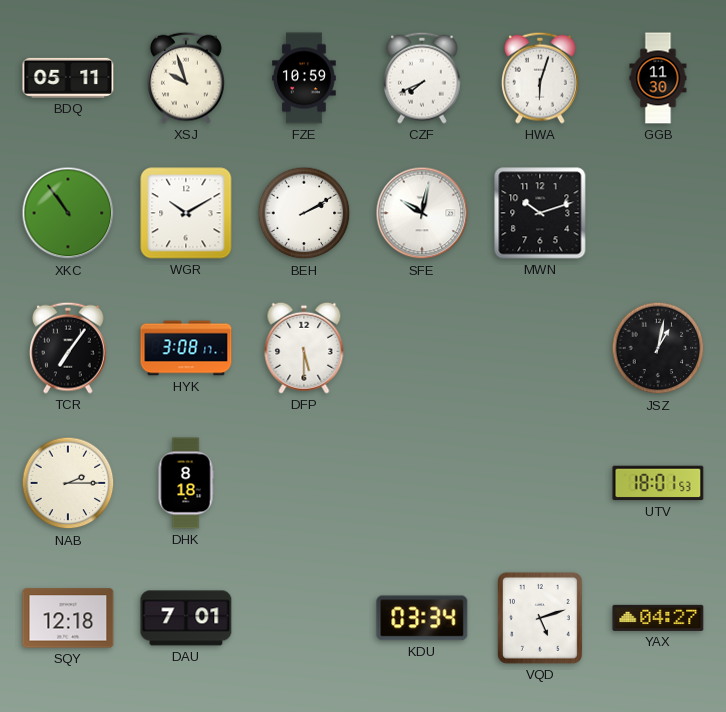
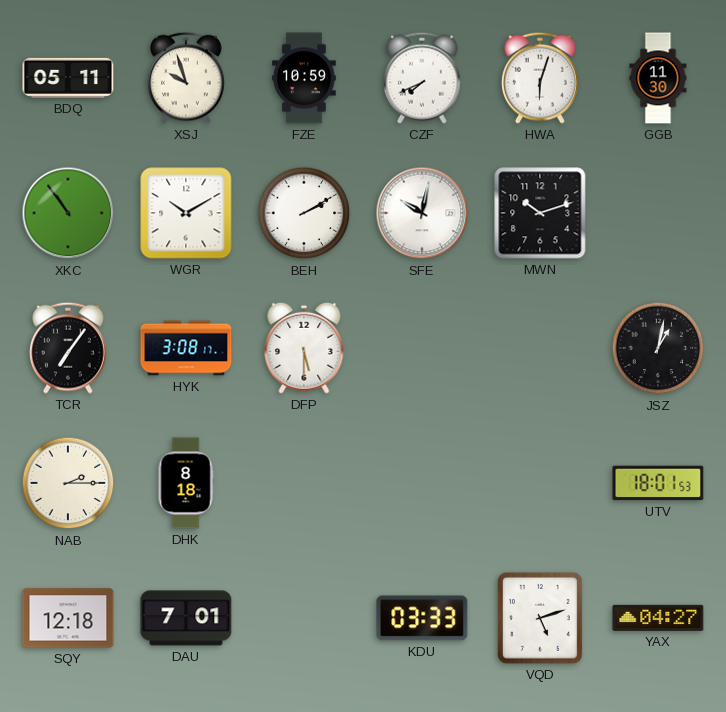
KDU: 03:34 -> 03:33 (422, 618)
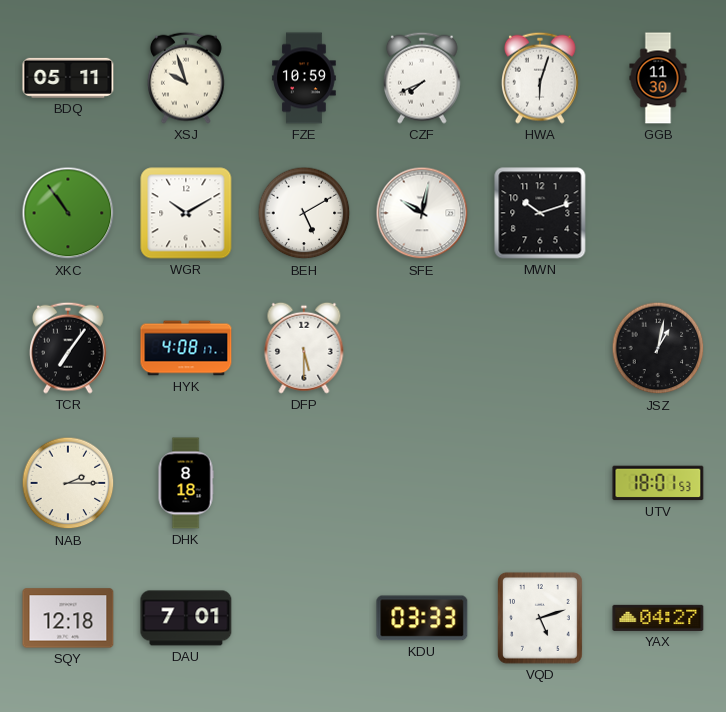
BEH: 2:10 -> 5:10 (304, 213)
HYK: 3:08 -> 4:08 (186, 348)
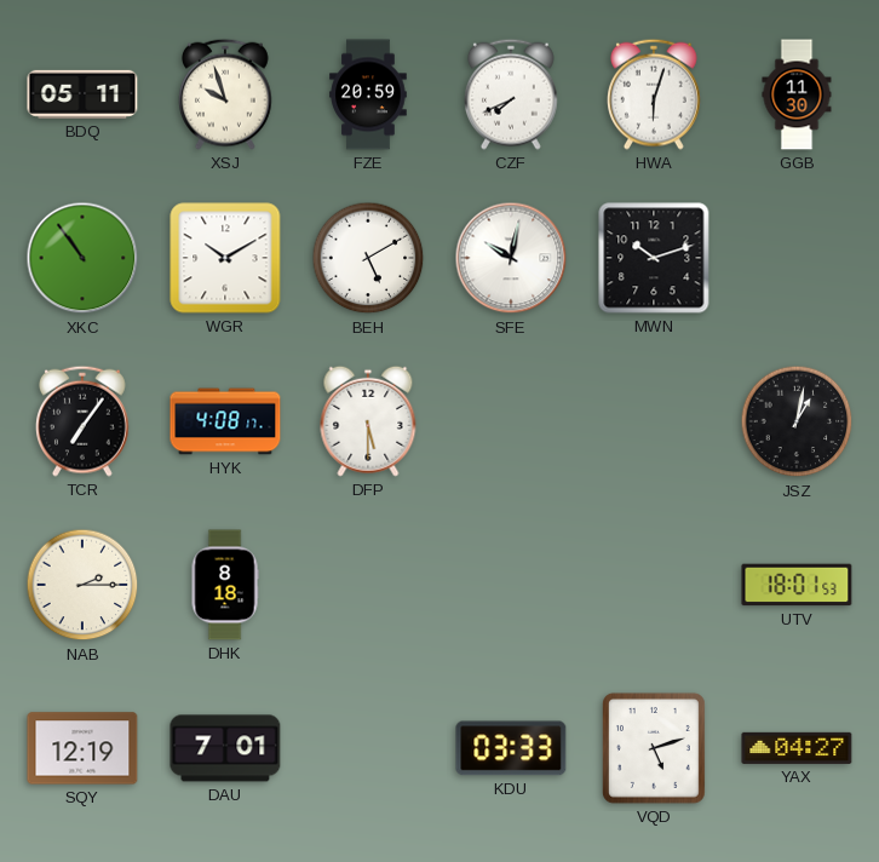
FZE: 10:59 -> 20:59 (368, 94)
SQY: 12:18 -> 12:19 (82, 748)
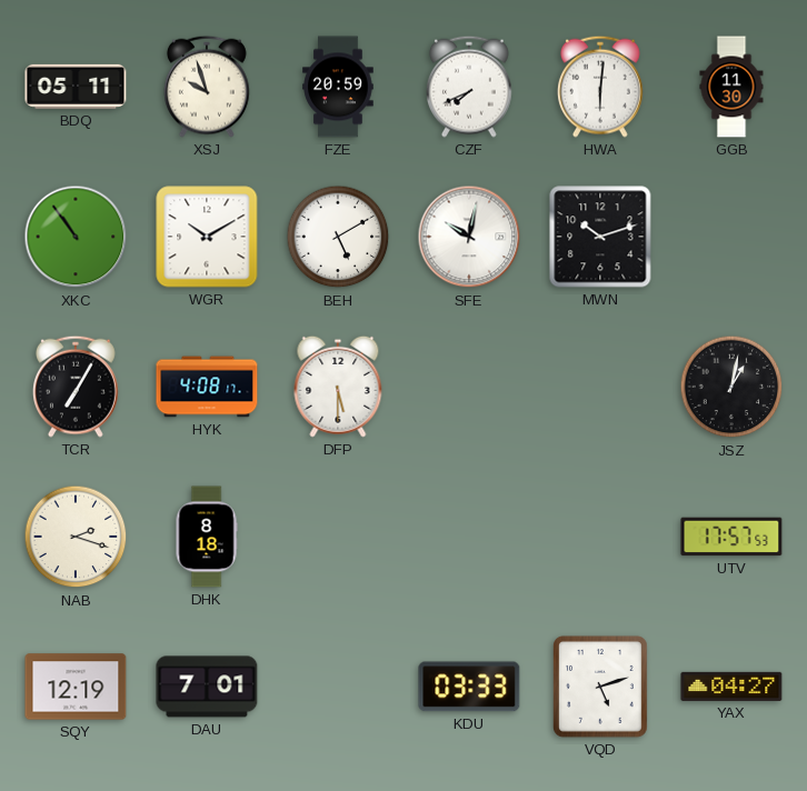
HWA: 6:03 -> 6:01 (601, 87)
TCR: 7:06 -> 7:05 (77, 387)
NAB: 2:15 -> 2:18 (76, 537)
UTV: 18:01 -> 17:57 (731, 537)
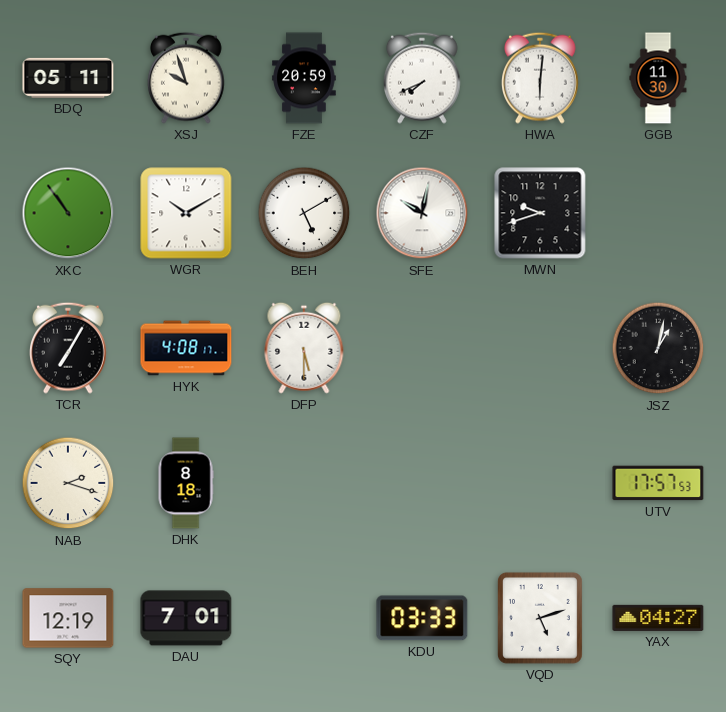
MWN: 10:12 -> 9:42 (540, 213)
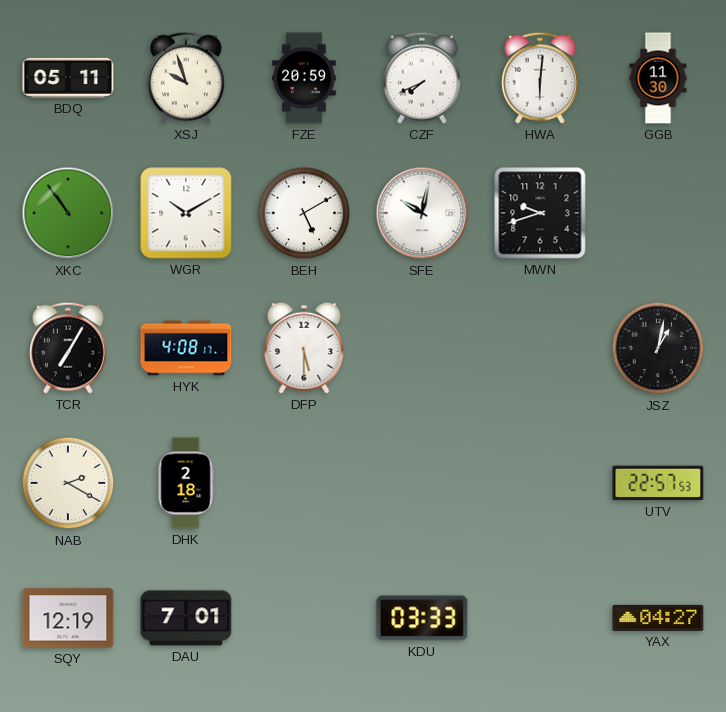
NAB: 2:18 -> 2:20 (68, 483)
DHK: 8:18 -> 2:18 (186, 483)
UTV: 17:57 -> 22:57 (658, 483)
VQD: 5:12 -> none (540, 618)
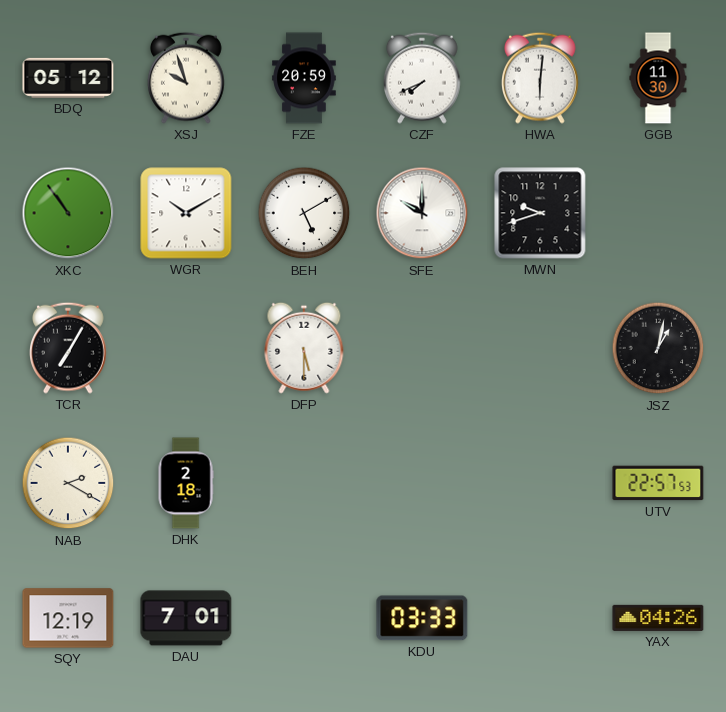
BDQ: 05:11 -> 05:12 (68, 78)
SFE: 10:02 -> 10:00 (422, 213)
HYK: 4:08 -> none (186, 348)
YAX: 04:27 -> 04:26 (658, 618)
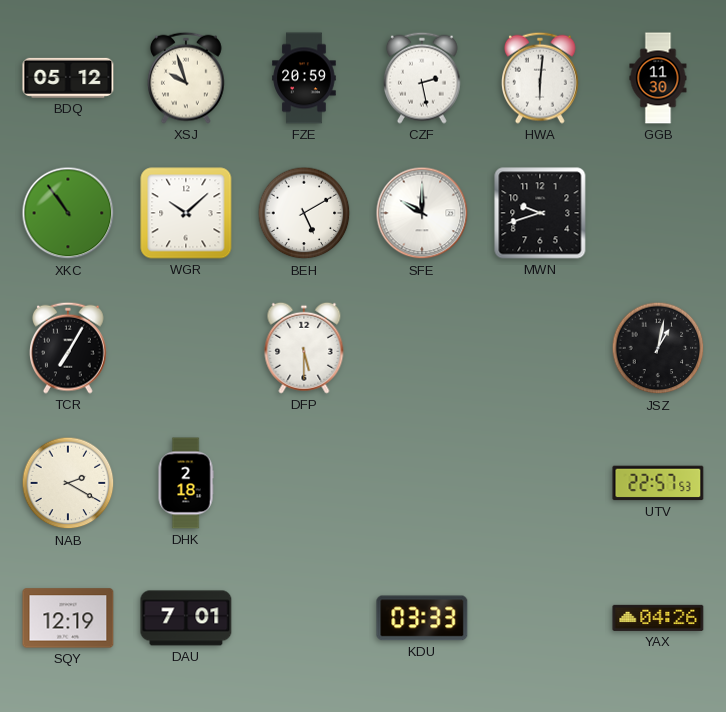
CZF: 7:41 -> 2:28 (423, 78)
WGR: 10:10 -> 10:08 (186, 213)
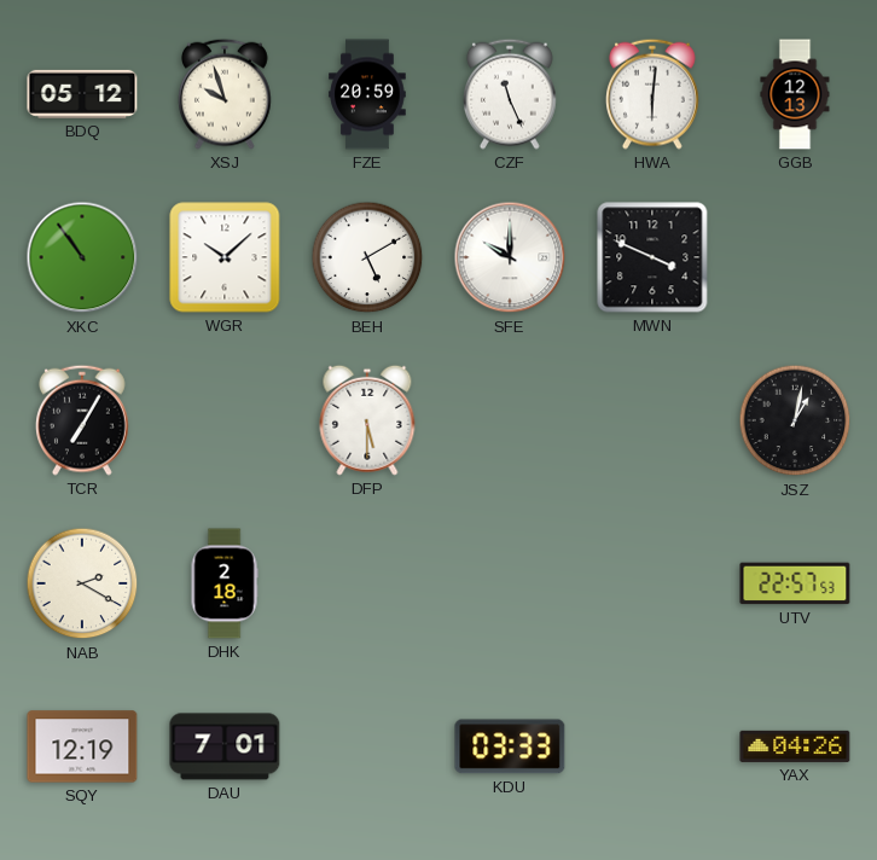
CZF: 2:28 -> 11:26 (511, 94)
GGB: 11:30 -> 12:13 (795, 94)
MWN: 9:42 -> 3:49 (652, 257)
